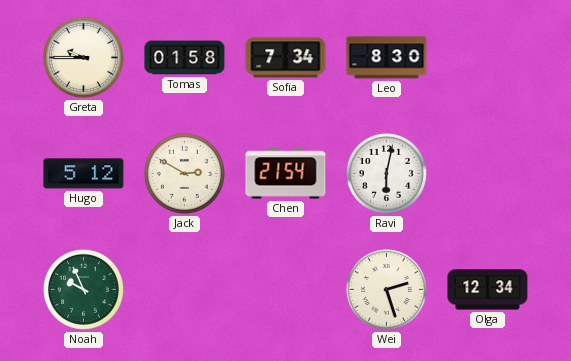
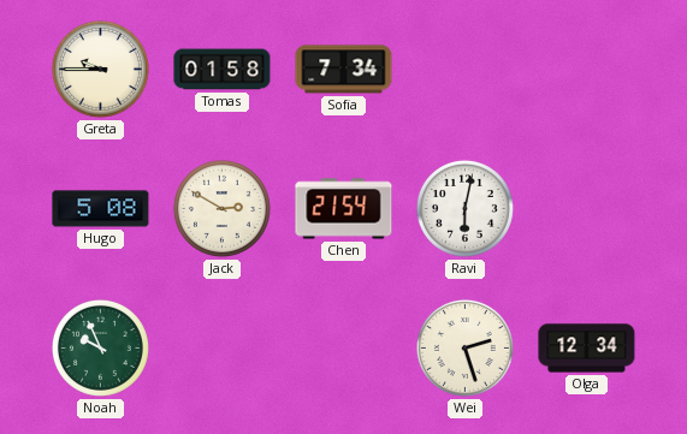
Leo: 8:30 -> none (387, 58)
Hugo: 5:12 -> 5:08 (101, 209)
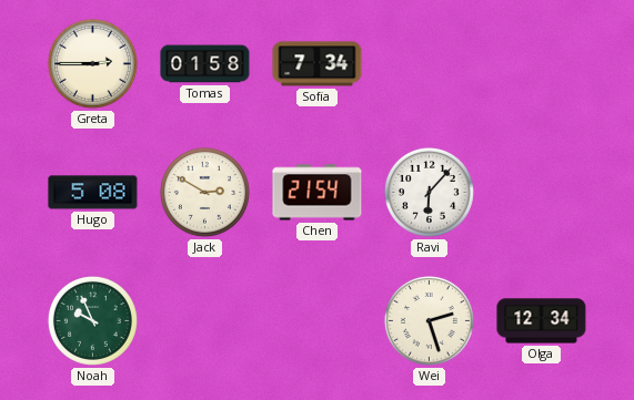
Greta: 9:45 -> 2:45 (92, 63)
Ravi: 6:02 -> 6:07 (429, 192)
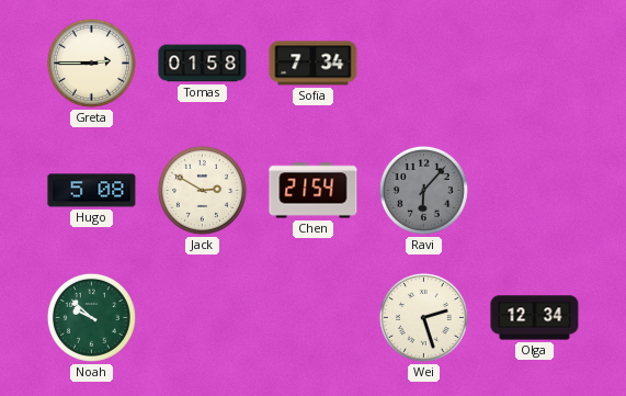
Ravi dial: white -> grey (423, 190)
Noah: 9:56 -> 9:52 (91, 317)
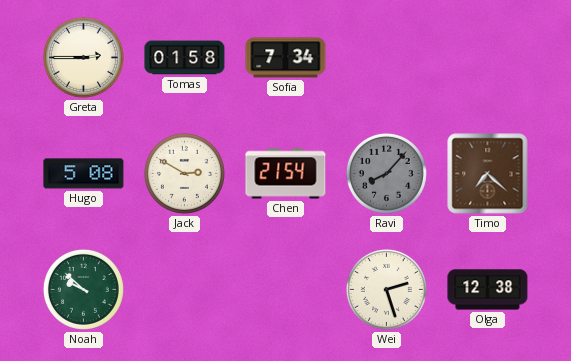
Ravi: 6:07 -> 8:07 (386, 173)
Timo: none -> 7:22 (488, 174)
Olga: 12:34 -> 12:38 (488, 290)
